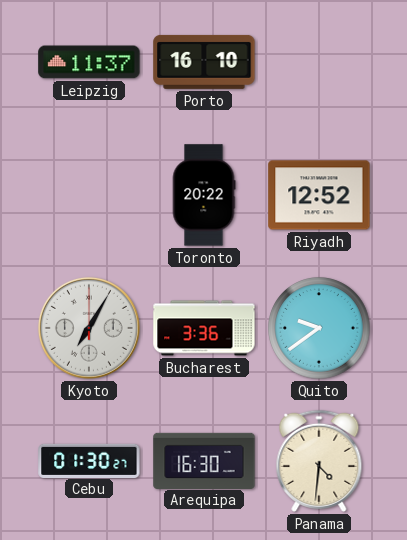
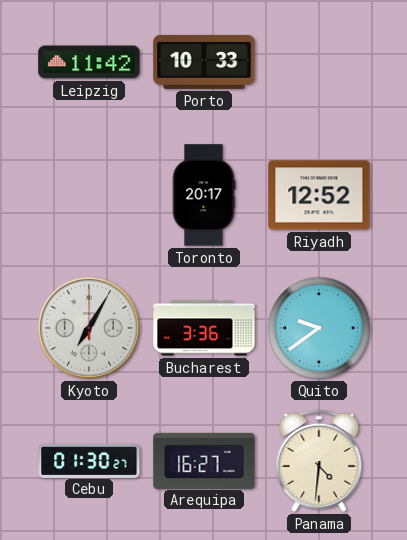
Leipzig: 11:37 -> 11:42 (89, 62)
Porto: 16:10 -> 10:33 (204, 62)
Toronto: 20:22 -> 20:17 (204, 195)
Arequipa: 16:30 -> 16:27 (204, 460)
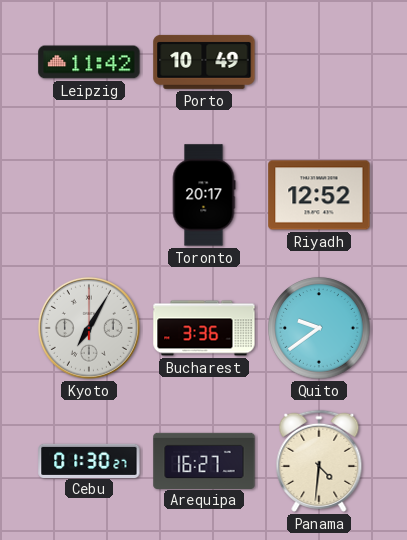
Porto: 10:33 -> 10:49 (204, 62)
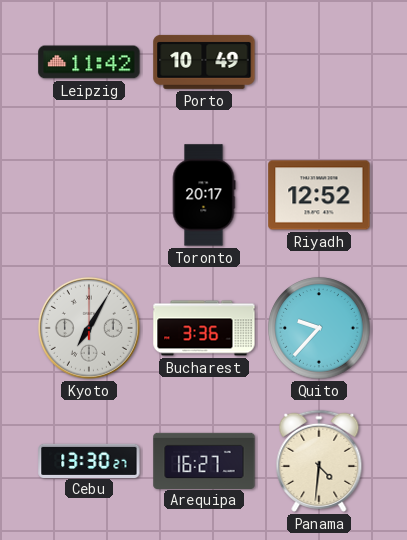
Quito: 9:39 -> 9:37 (319, 328)
Cebu: 01:30 -> 13:30 (89, 460)
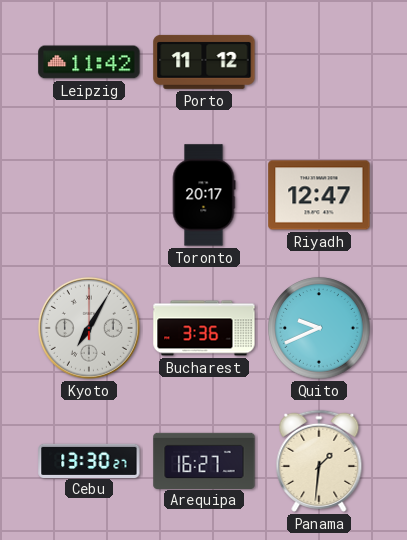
Porto: 10:49 -> 11:12 (204, 62)
Riyadh: 12:52 -> 12:47 (319, 195)
Quito: 9:37 -> 9:41 (319, 328)
Panama: 4:31 -> 1:31 (319, 461)
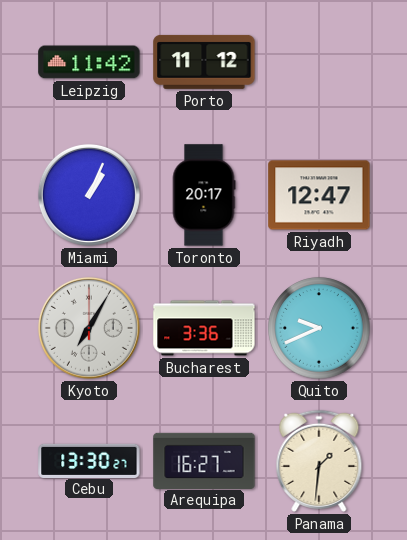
Miami: none -> 1:04 (89, 195)
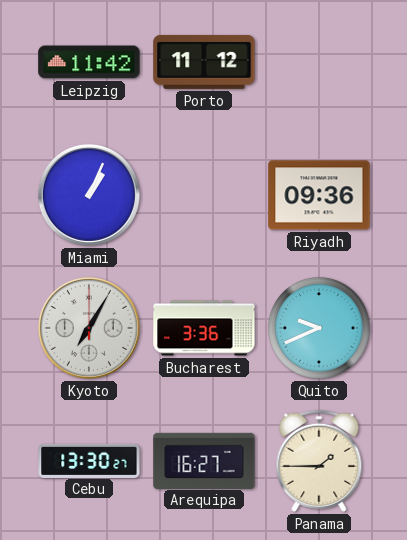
Toronto: 20:17 -> none (204, 195)
Riyadh: 12:47 -> 09:36 (319, 195)
Panama: 1:31 -> 1:45 (319, 461)
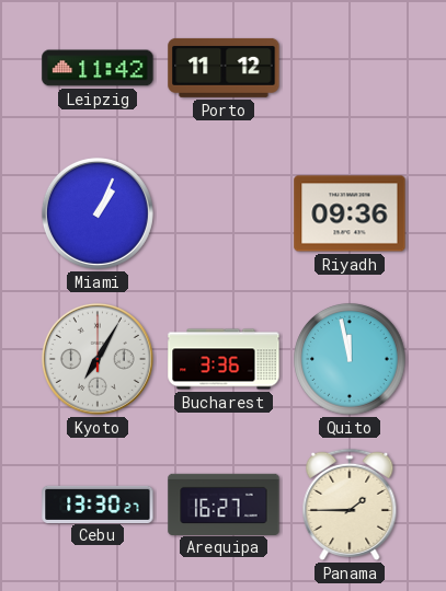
Quito: 9:41 -> 11:58 (350, 359)
